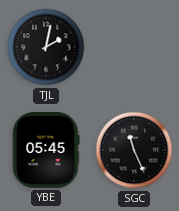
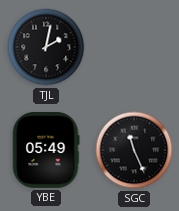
YBE: 05:45 -> 05:49 (46, 150)
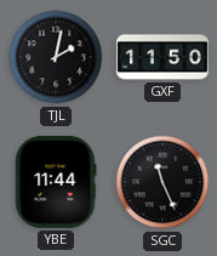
GXF: none -> 11:50 (164, 57)
YBE: 05:49 -> 11:44 (56, 182)
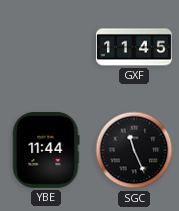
TJL: 2:02 -> none (56, 57)
GXF: 11:50 -> 11:45 (135, 47)
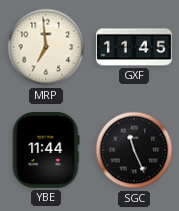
MRP: none -> 6:59 (46, 47)
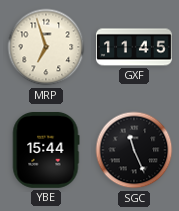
MRP: 6:59 -> 6:57 (46, 47)
YBE: 11:44 -> 15:44 (46, 150)
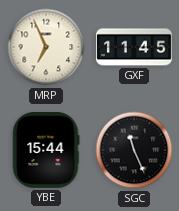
MRP: 6:57 -> 6:56 (46, 47)
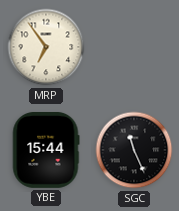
MRP: 6:56 -> 6:54 (46, 47)
GXF: 11:45 -> none (135, 47)
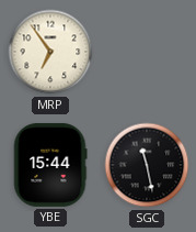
SGC: 11:26 -> 11:28 (147, 165)
